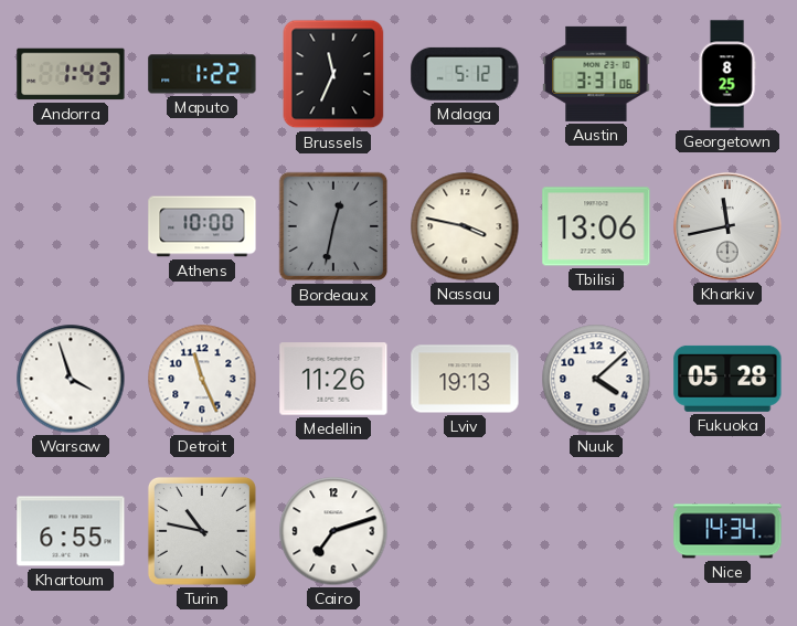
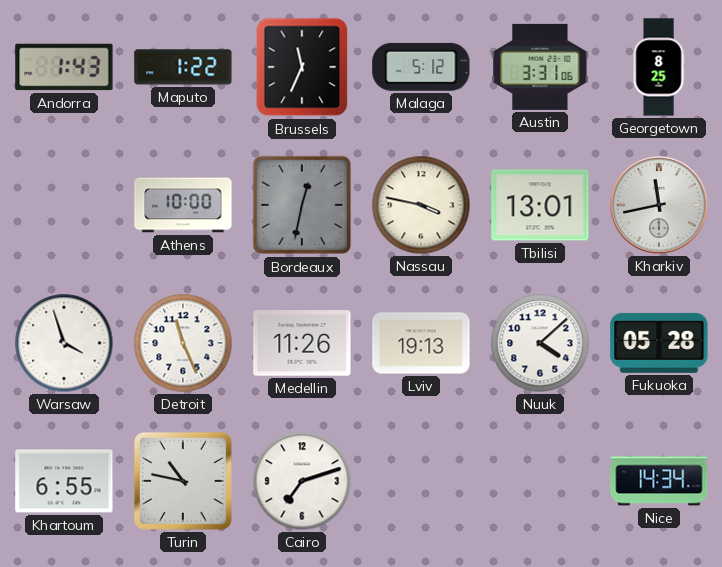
Tbilisi: 13:06 -> 13:01 (540, 205)
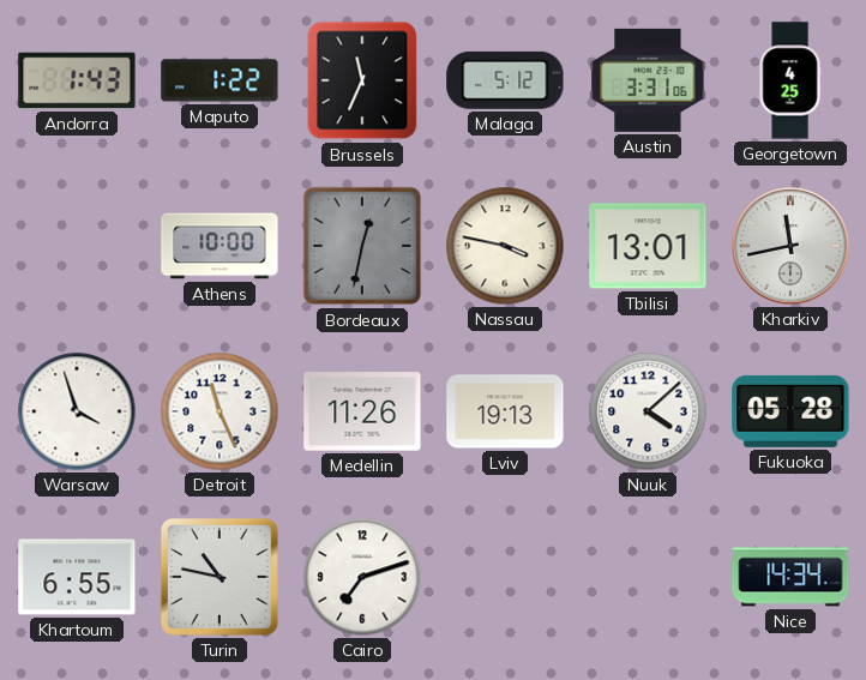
Georgetown: 8:25 -> 4:25 (790, 80)
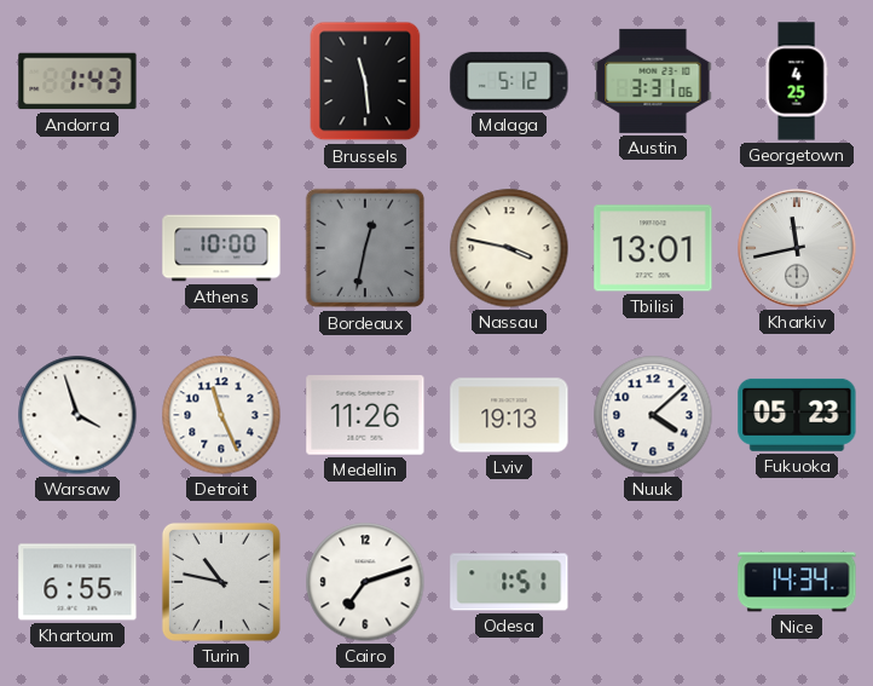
Maputo: 1:22 -> none (219, 80)
Brussels: 11:34 -> 11:29 (365, 81)
Fukuoka: 05:28 -> 05:23 (797, 415)
Odesa: none -> 1:51 (509, 582)
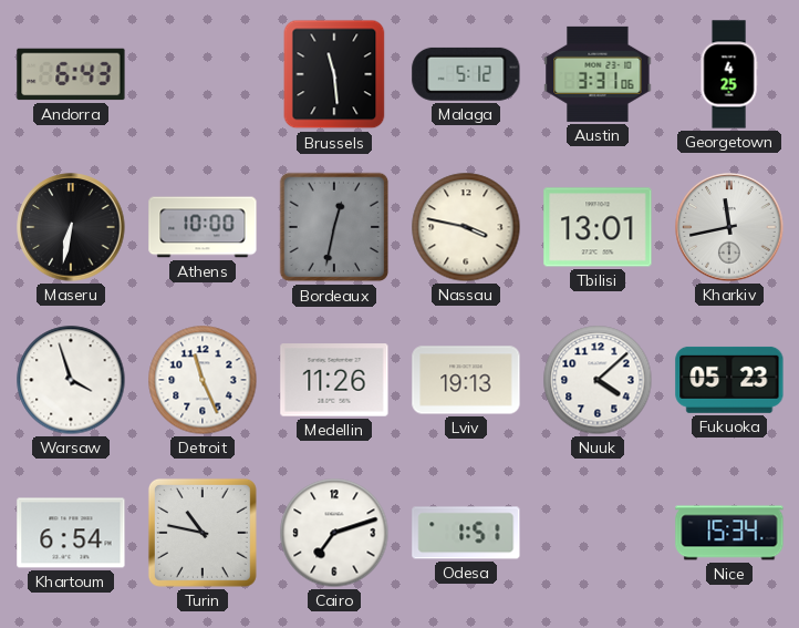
Andorra: 1:43 -> 6:43 (71, 74)
Maseru: none -> 6:32 (71, 227)
Khartoum: 6:55 -> 6:54 (71, 533)
Nice: 14:34 -> 15:34 (729, 533)
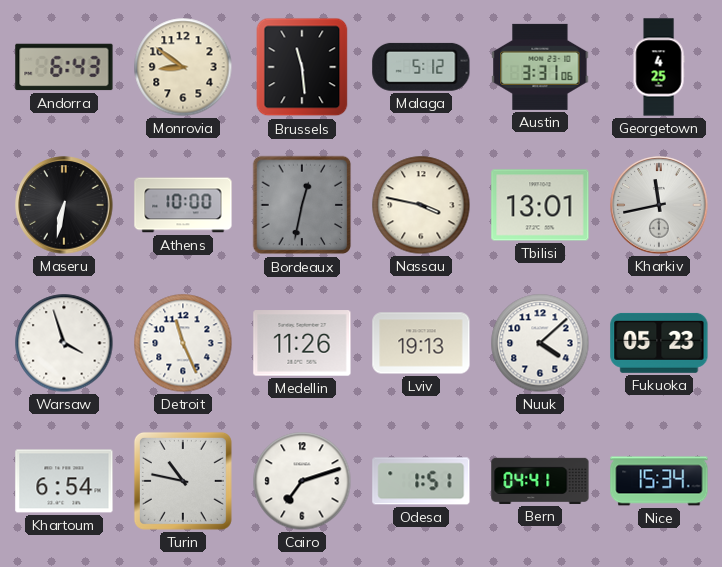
Monrovia: none -> 8:51 (183, 67)
Bern: none -> 04:41 (540, 481)
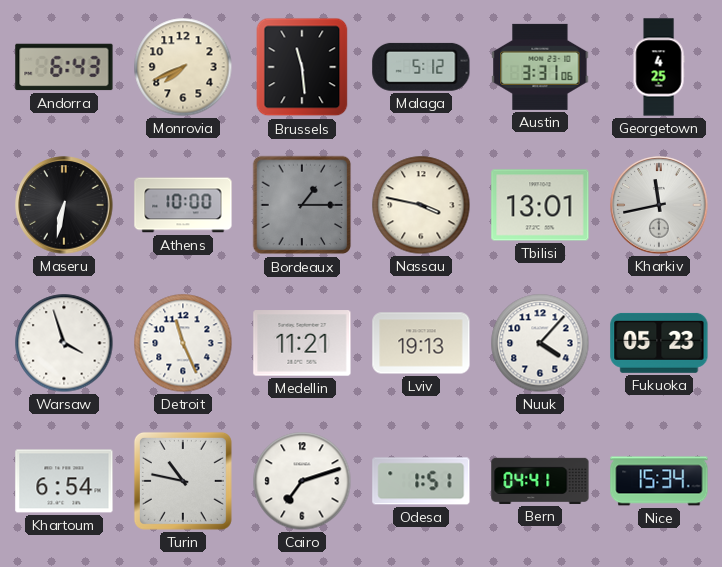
Monrovia: 8:51 -> 7:41 (183, 67)
Bordeaux: 12:32 -> 1:15 (302, 205)
Medellin: 11:26 -> 11:21 (302, 343)
Nuuk: 4:08 -> 4:07 (540, 343)
